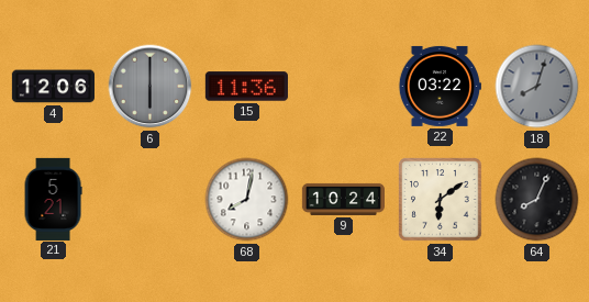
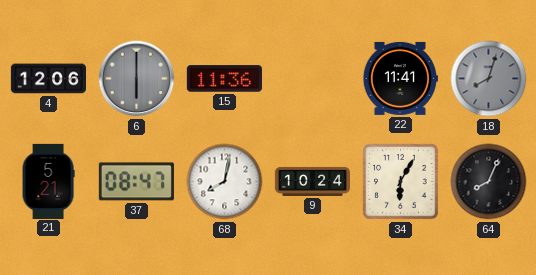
22: 03:22 -> 11:41 (400, 78)
37: none -> 08:47 (136, 182)
34: 6:09 -> 6:05 (401, 182)
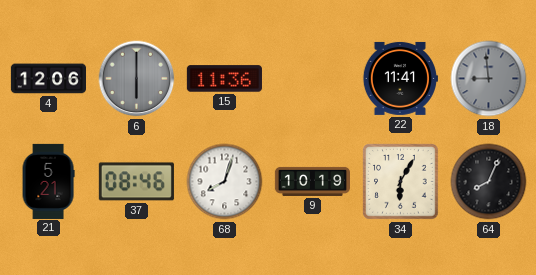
18: 8:03 -> 8:59 (489, 79)
37: 08:47 -> 08:46 (136, 182)
68: 8:02 -> 8:03 (225, 182)
9: 10:24 -> 10:19 (312, 181)
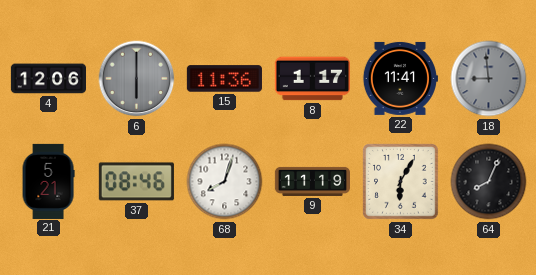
8: none -> 1:17 (312, 79)
9: 10:19 -> 11:19 (312, 181)
